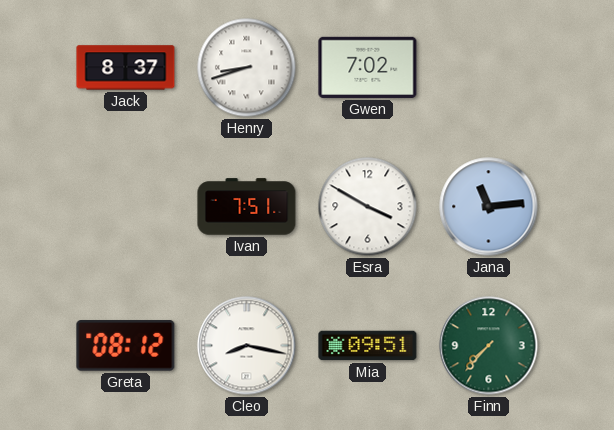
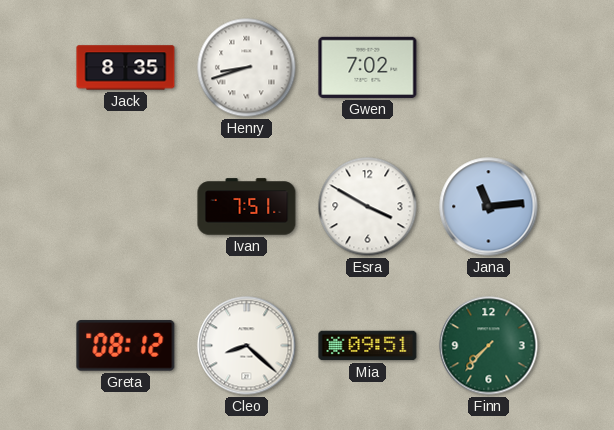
Jack: 8:37 -> 8:35 (126, 68)
Cleo: 8:17 -> 8:22 (247, 346)
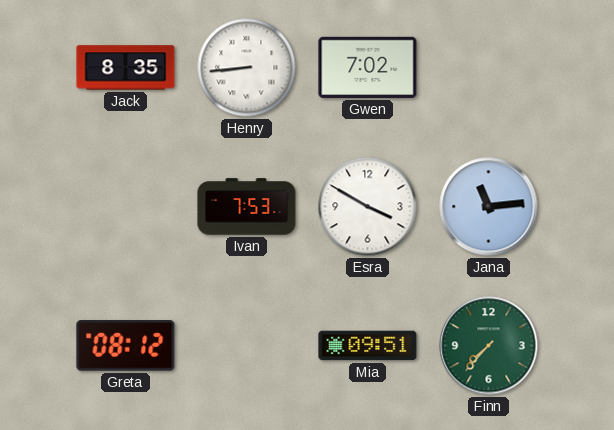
Henry: 8:42 -> 8:44 (247, 68)
Ivan: 7:51 -> 7:53 (247, 207)
Cleo: 8:22 -> none (247, 346)
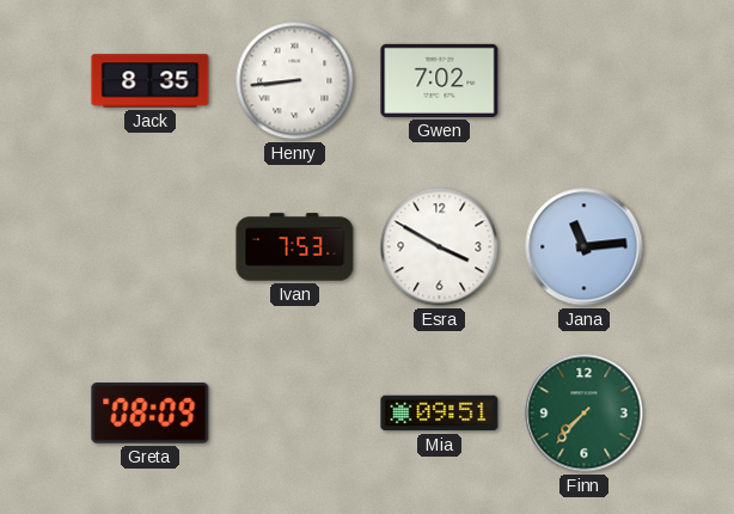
Greta: 08:12 -> 08:09 (151, 414)
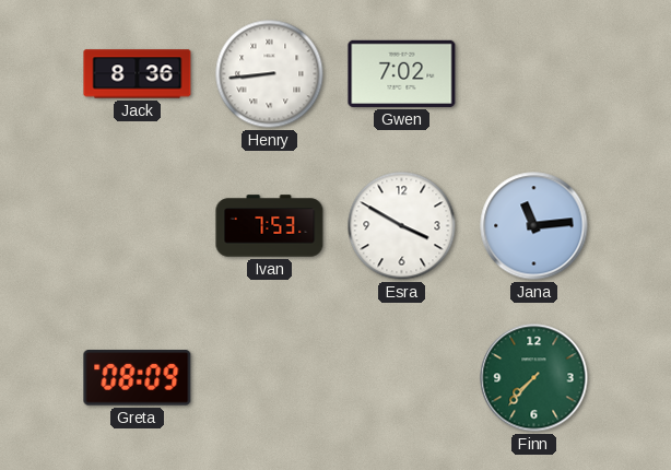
Jack: 8:35 -> 8:36 (138, 74)
Mia: 09:51 -> none (440, 414)
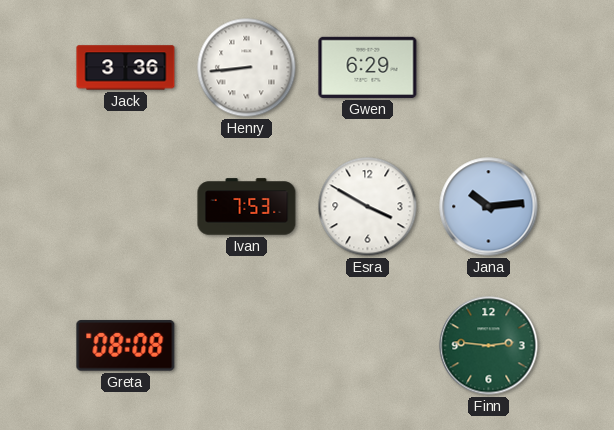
Jack: 8:36 -> 3:36 (126, 68)
Gwen: 7:02 -> 6:29 (368, 67)
Jana: 11:14 -> 10:14 (489, 207)
Greta: 08:09 -> 08:08 (126, 346)
Finn: 7:37 -> 2:46 (489, 346)
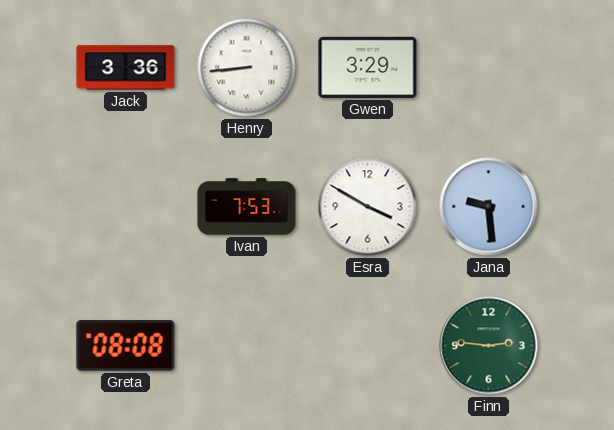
Gwen: 6:29 -> 3:29 (368, 67)
Jana: 10:14 -> 9:29 (489, 207)
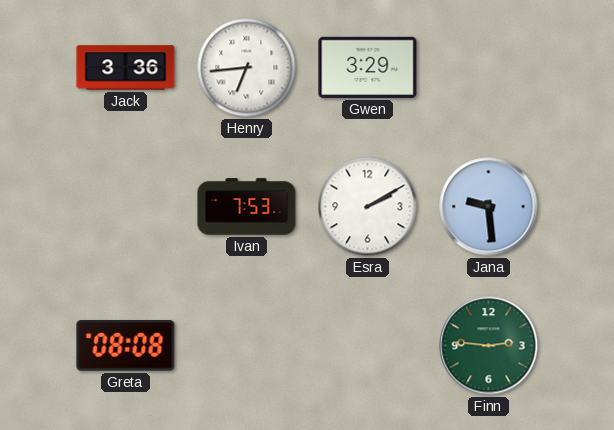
Henry: 8:44 -> 6:44 (247, 68)
Esra: 3:50 -> 2:10 (368, 207)
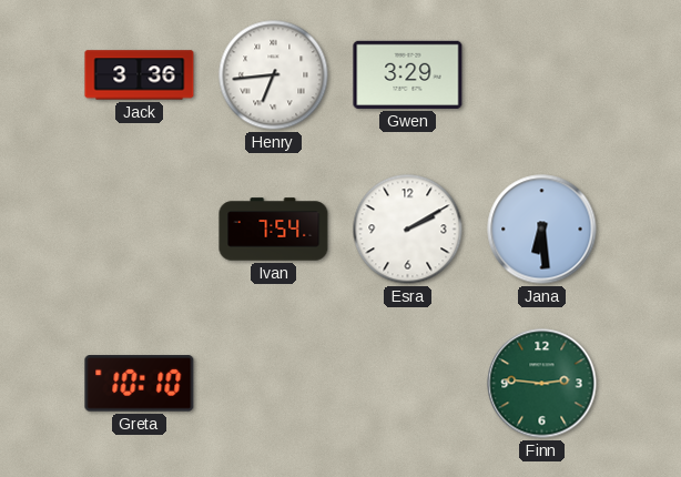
Ivan: 7:53 -> 7:54 (274, 230)
Jana: 9:29 -> 6:29 (542, 230)
Greta: 08:08 -> 10:10 (140, 384)
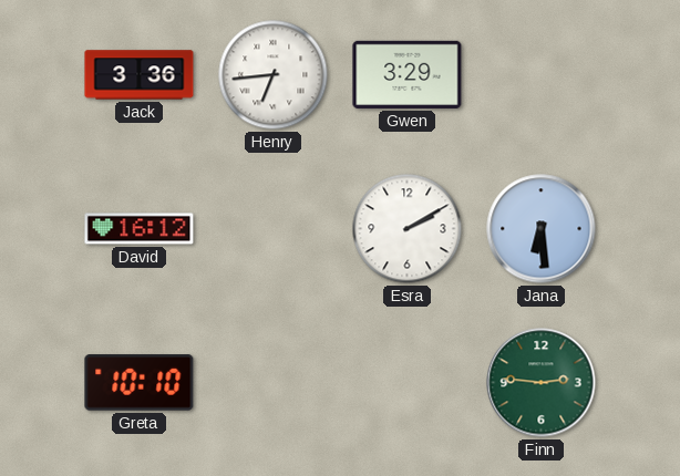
David: none -> 16:12 (140, 229)
Ivan: 7:54 -> none (274, 230)
